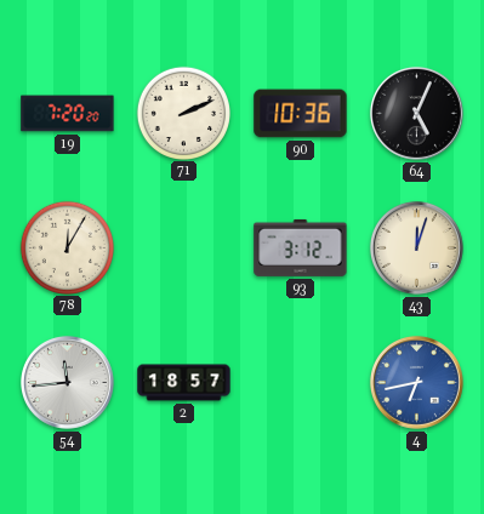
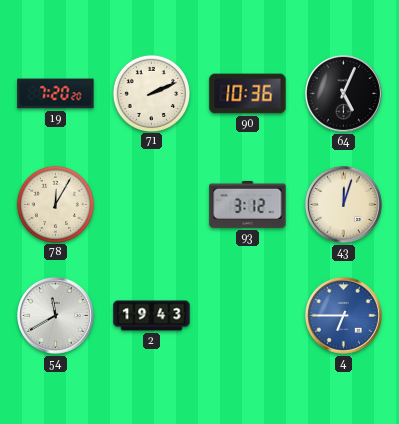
54: 11:44 -> 11:40 (55, 315)
2: 18:57 -> 19:43 (152, 316)
4: 6:43 -> 6:45 (343, 315)
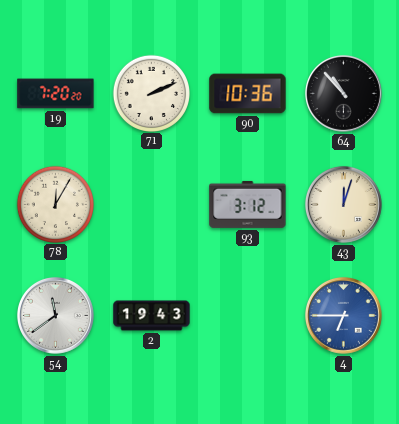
64: 5:04 -> 10:53 (343, 93)
54: 11:40 -> 11:39 (55, 315)
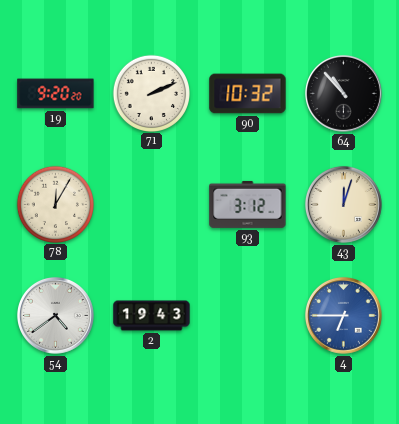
19: 7:20 -> 9:20 (56, 94)
90: 10:36 -> 10:32 (248, 94)
54: 11:39 -> 4:39 (55, 315)
